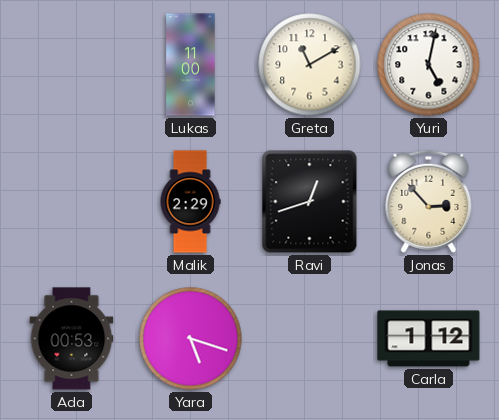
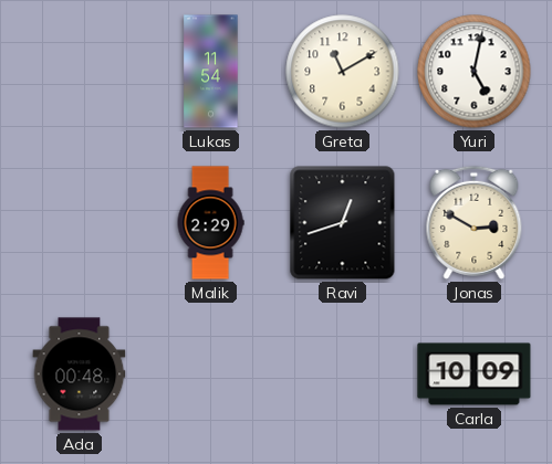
Lukas: 11:00 -> 11:54 (211, 72)
Jonas: 2:53 -> 2:50 (475, 222)
Ada: 00:53 -> 00:48 (80, 375)
Yara: 5:18 -> none (191, 339)
Carla: 1:12 -> 10:09 (475, 375)
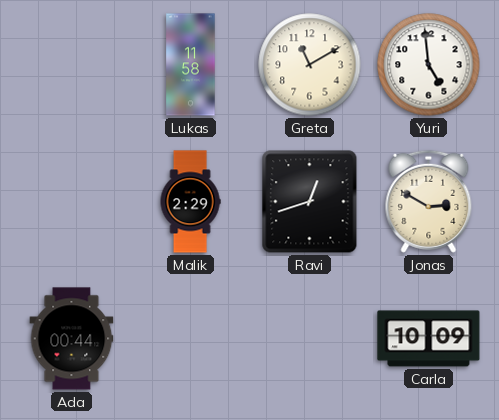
Lukas: 11:54 -> 11:58 (191, 65)
Yuri: 5:02 -> 4:59 (429, 65)
Ada: 00:48 -> 00:44 (72, 339)
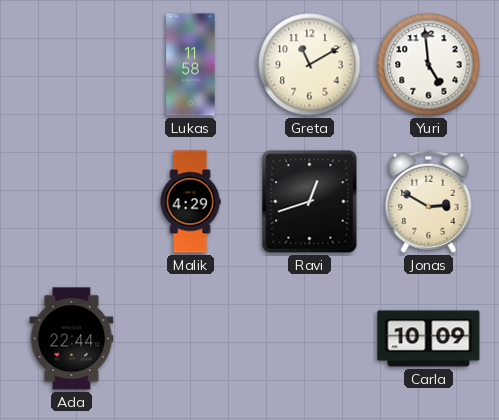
Malik: 2:29 -> 4:29 (190, 202)
Ada: 00:44 -> 22:44 (72, 339)
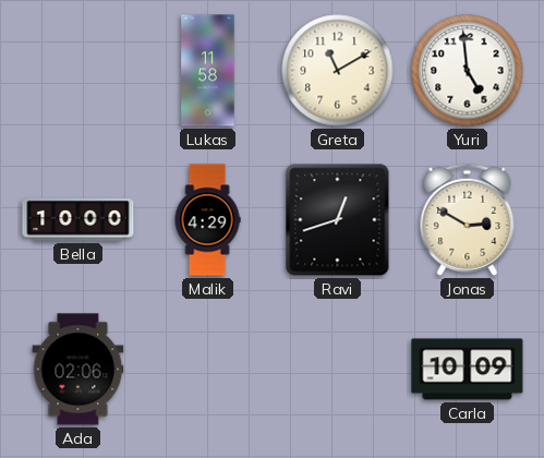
Bella: none -> 10:00 (78, 219)
Ada: 22:44 -> 02:06 (78, 370)
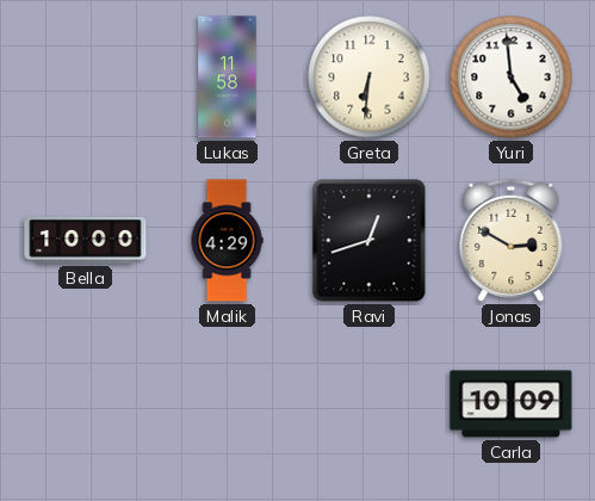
Greta: 11:10 -> 6:31 (370, 78)
Ada: 02:06 -> none (78, 370)
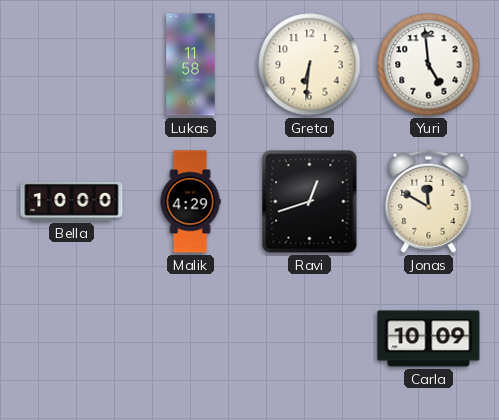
Jonas: 2:50 -> 11:50 (429, 201)
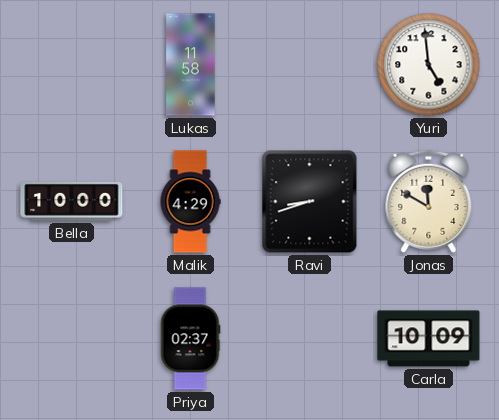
Greta: 6:31 -> none (310, 65)
Ravi: 12:42 -> 8:42 (310, 202)
Priya: none -> 02:37 (190, 339)
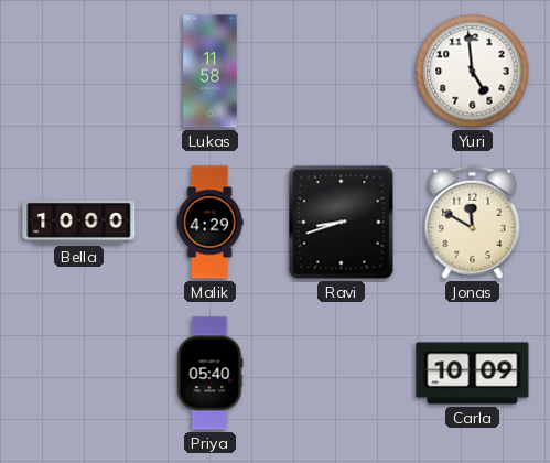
Priya: 02:37 -> 05:40 (209, 374)
